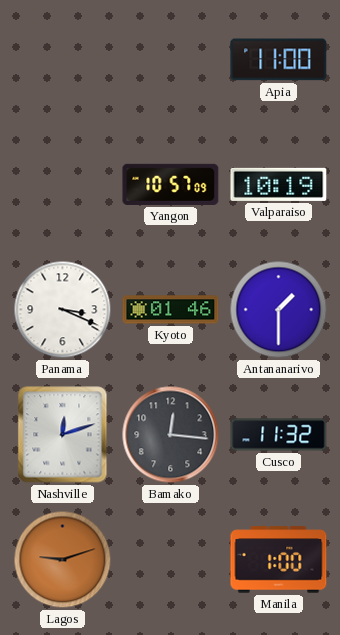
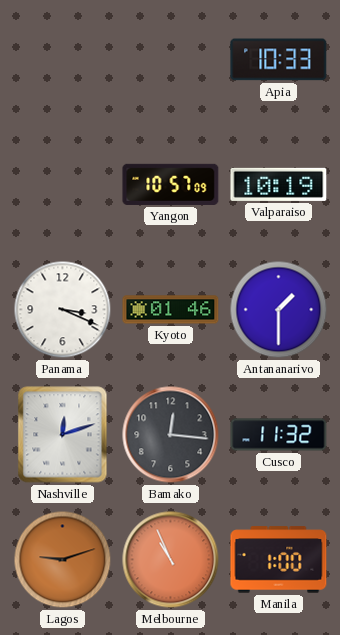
Apia: 11:00 -> 10:33 (279, 60)
Melbourne: none -> 10:56 (171, 560)
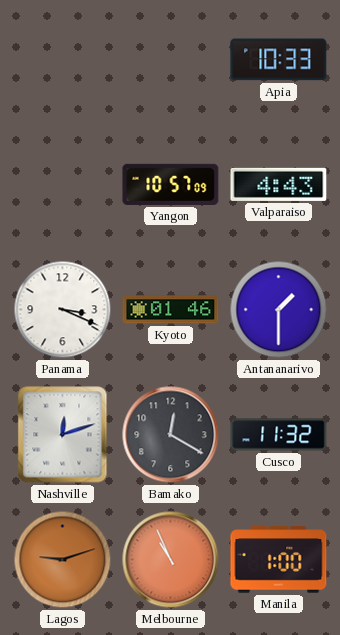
Valparaiso: 10:19 -> 4:43 (279, 184)
Bamako: 12:16 -> 12:20 (171, 435)
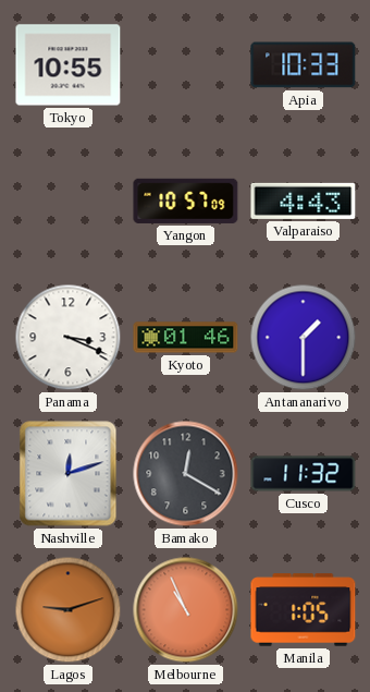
Tokyo: none -> 10:55 (69, 65)
Manila: 1:00 -> 1:05 (304, 610)
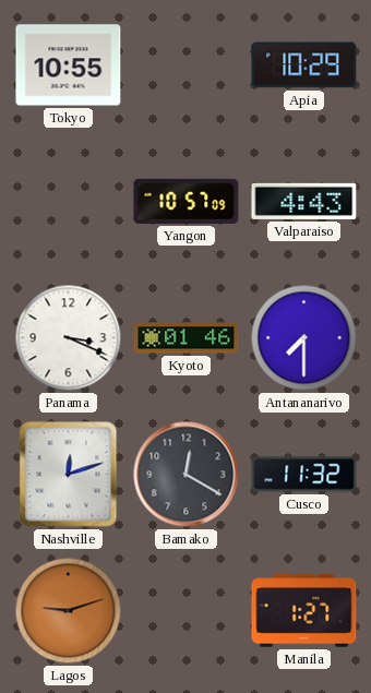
Apia: 10:33 -> 10:29 (304, 65)
Antananarivo: 1:30 -> 7:30 (304, 338)
Melbourne: 10:56 -> none (186, 610)
Manila: 1:05 -> 1:27 (304, 611)
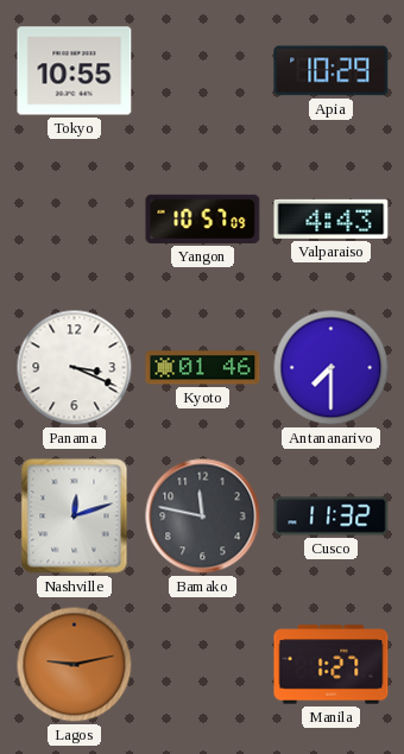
Bamako: 12:20 -> 11:47 (203, 517)
Lagos: 9:12 -> 9:13 (75, 665)
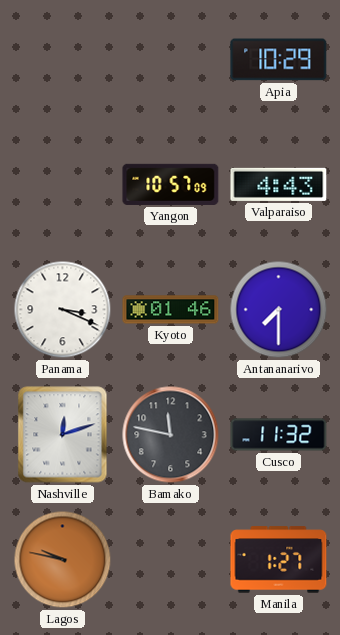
Tokyo: 10:55 -> none (75, 71)
Lagos: 9:13 -> 9:47 (63, 560)
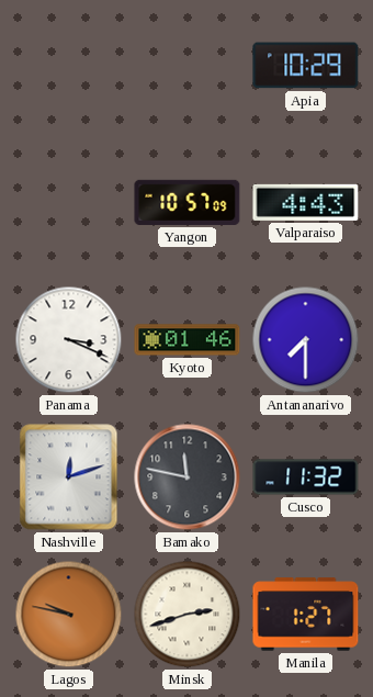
Minsk: none -> 2:42 (188, 615)
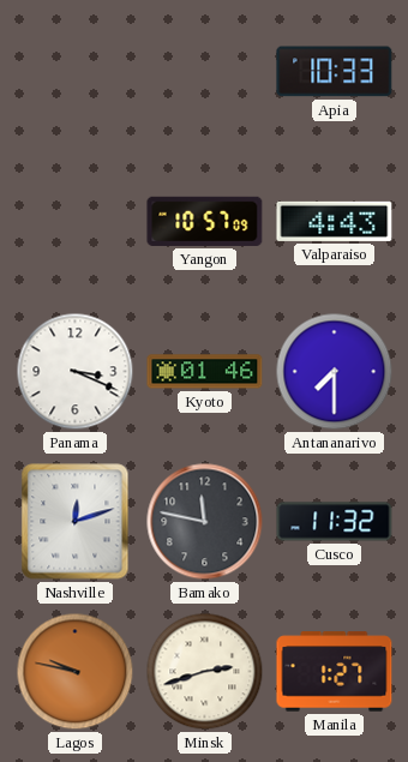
Apia: 10:29 -> 10:33 (335, 72)
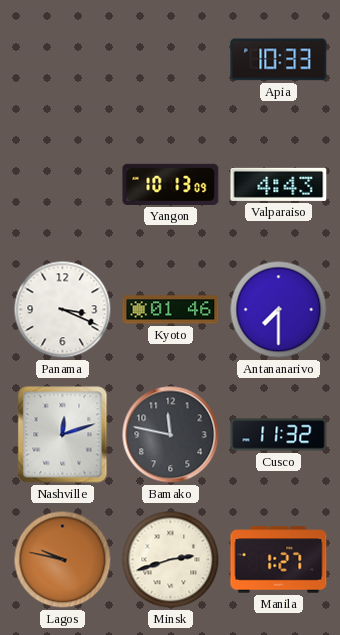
Yangon: 10:57 -> 10:13 (171, 184)
